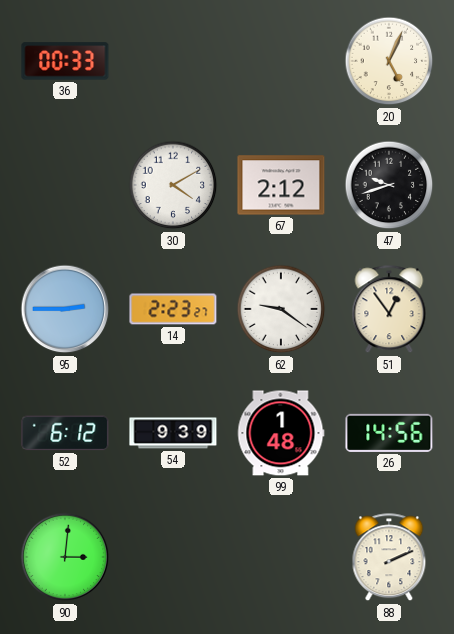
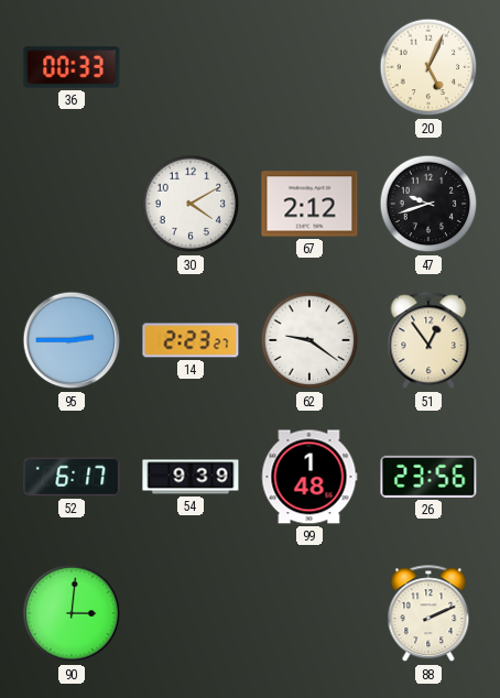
52: 6:12 -> 6:17 (72, 477)
26: 14:56 -> 23:56 (428, 477)
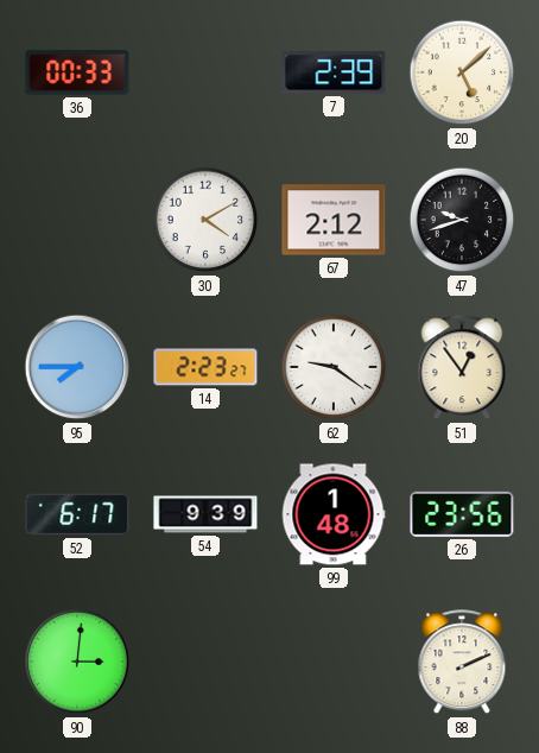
7: none -> 2:39 (334, 72)
20: 5:04 -> 5:08 (462, 72)
95: 2:45 -> 7:45 (77, 367)
